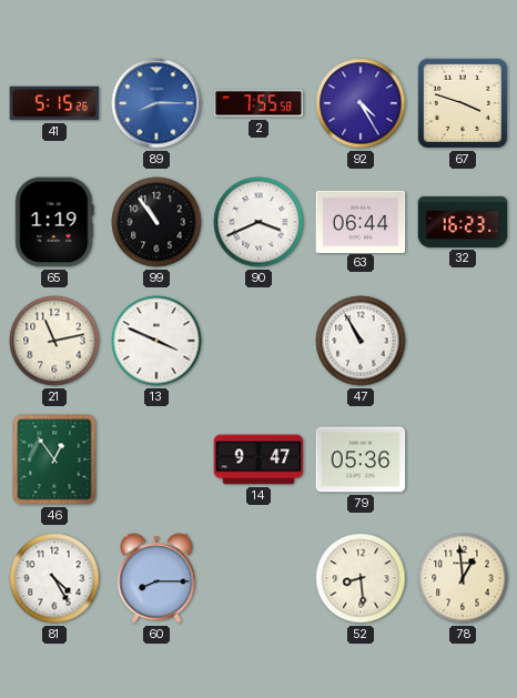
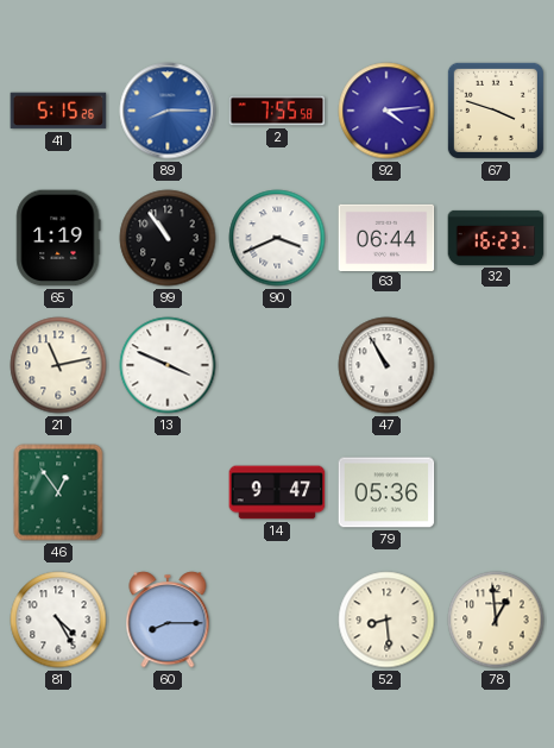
92: 4:25 -> 4:14 (386, 111)
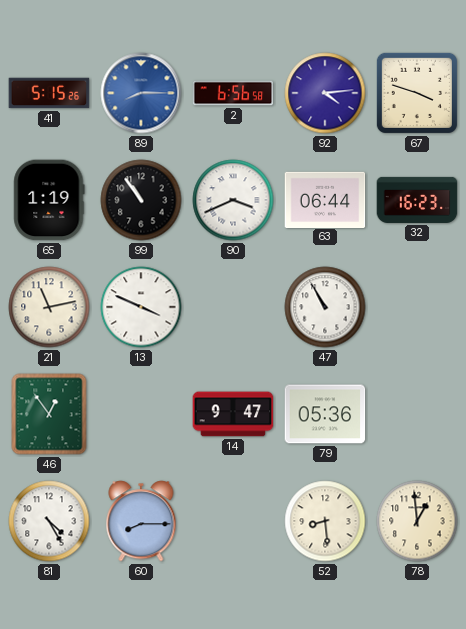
2: 7:55 -> 6:56 (233, 93)
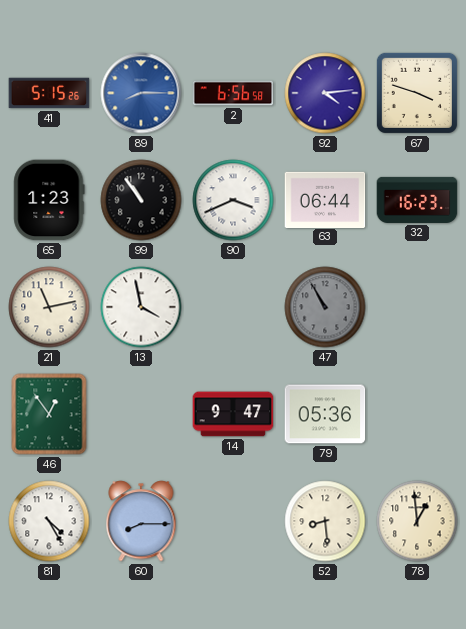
65: 1:19 -> 1:23 (49, 200)
13: 3:49 -> 3:58 (141, 307)
47 dial: white -> grey (325, 307)
